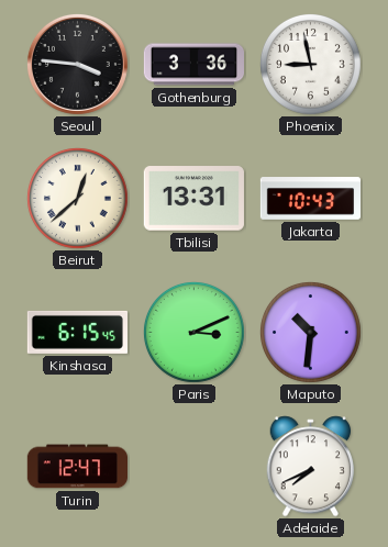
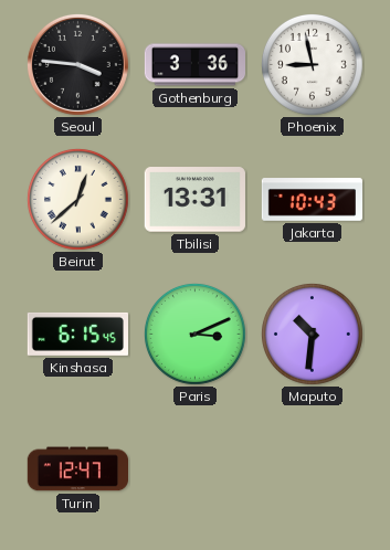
Adelaide: 7:41 -> none (311, 467)
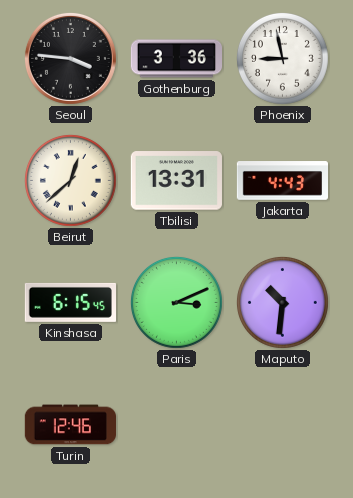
Jakarta: 10:43 -> 4:43 (282, 181)
Turin: 12:47 -> 12:46 (70, 425)
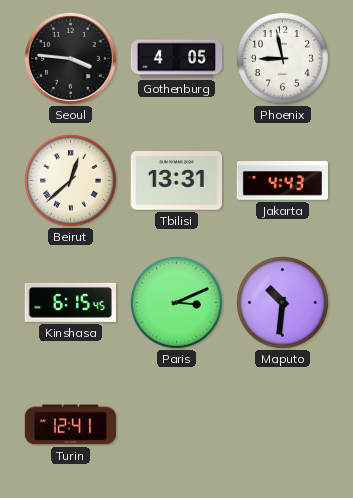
Gothenburg: 3:36 -> 4:05 (176, 59)
Turin: 12:46 -> 12:41 (70, 425)
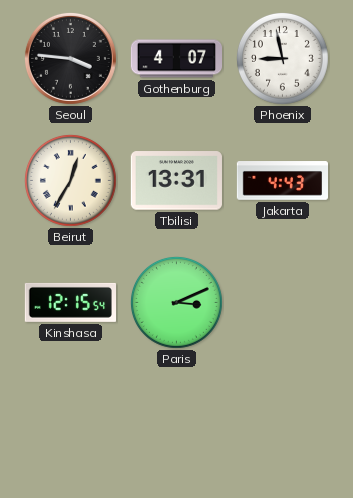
Gothenburg: 4:05 -> 4:07 (176, 59)
Beirut: 12:38 -> 12:35 (70, 180)
Kinshasa: 6:15 -> 12:15 (70, 302)
Maputo: 10:31 -> none (282, 302)
Turin: 12:41 -> none (70, 425)
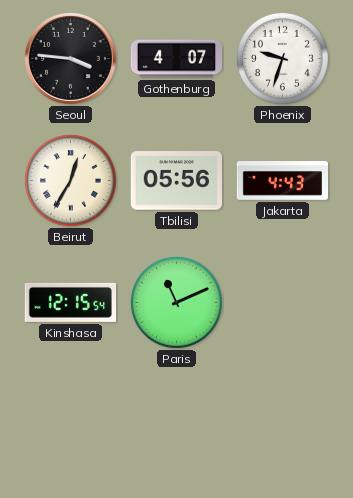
Phoenix: 8:58 -> 9:33 (282, 58)
Tbilisi: 13:31 -> 05:56 (176, 181)
Paris: 3:11 -> 11:11 (176, 302)
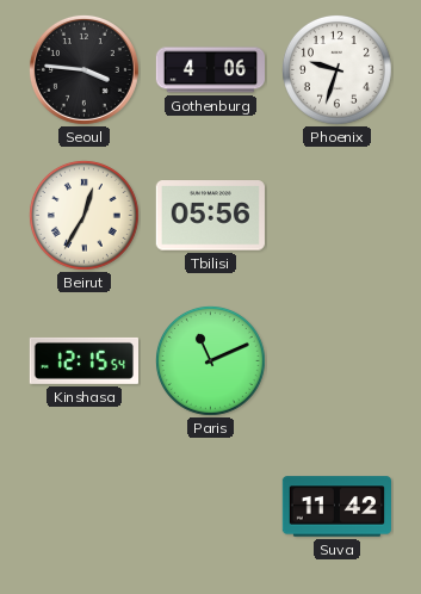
Gothenburg: 4:07 -> 4:06 (210, 70)
Jakarta: 4:43 -> none (282, 181)
Suva: none -> 11:42 (336, 507)
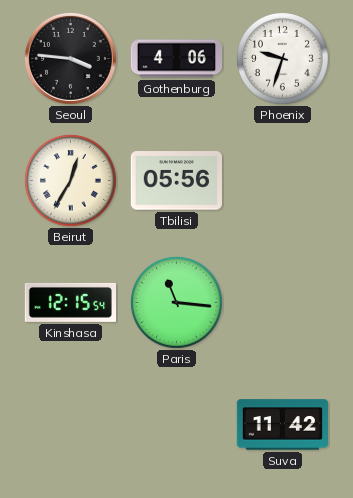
Paris: 11:11 -> 11:16 (176, 302)
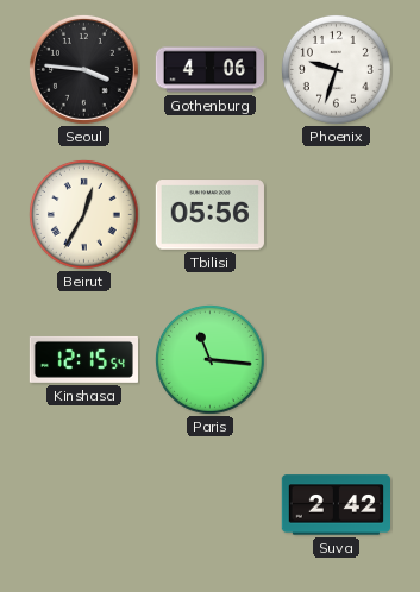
Suva: 11:42 -> 2:42 (336, 505)
